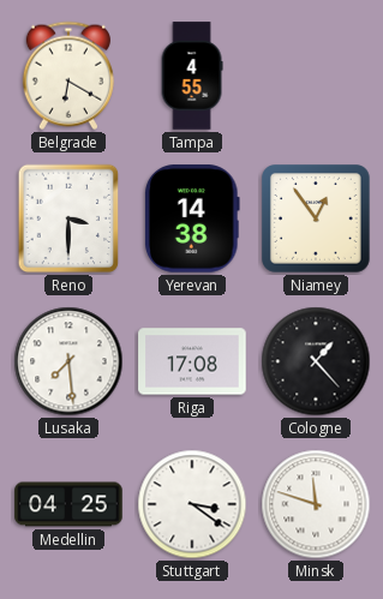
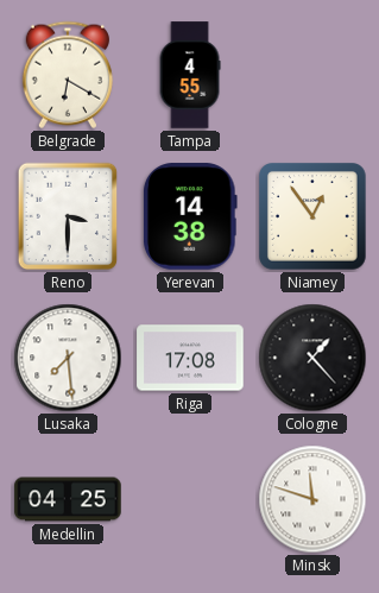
Stuttgart: 3:21 -> none (192, 504)
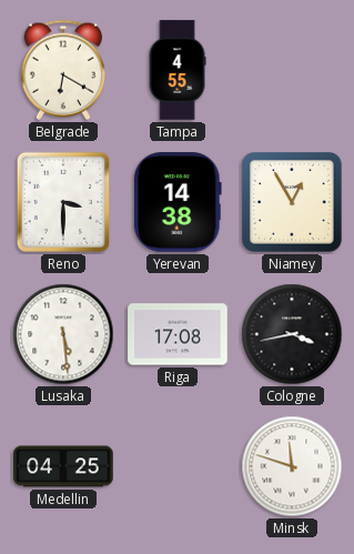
Niamey: 12:54 -> 12:55 (293, 203)
Lusaka: 7:29 -> 5:29 (63, 334)
Cologne: 1:23 -> 3:43 (292, 334)
